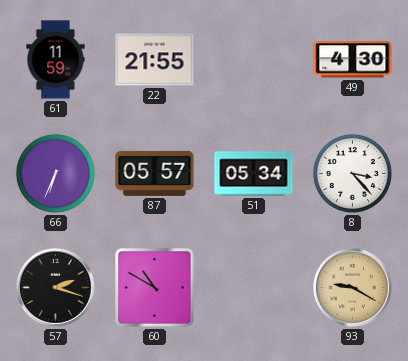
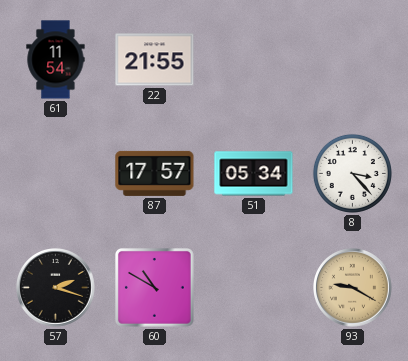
61: 11:59 -> 11:54 (56, 60)
49: 4:30 -> none (353, 60)
66: 6:34 -> none (55, 173)
87: 05:57 -> 17:57 (155, 173)
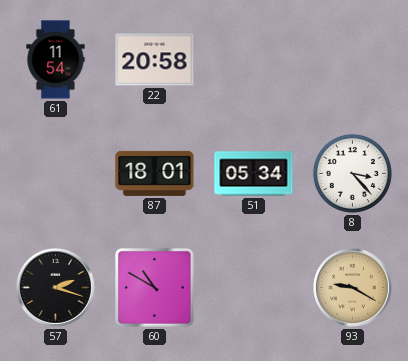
22: 21:55 -> 20:58 (155, 60)
87: 17:57 -> 18:01 (155, 173)
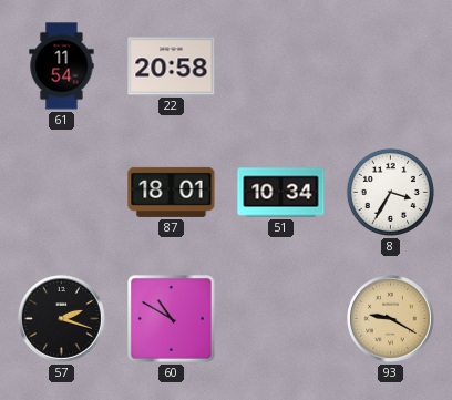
51: 05:34 -> 10:34 (281, 193)
8: 3:23 -> 3:35 (390, 192)
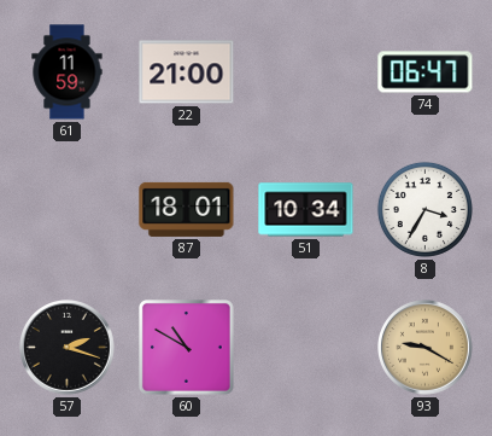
61: 11:54 -> 11:59 (68, 72)
22: 20:58 -> 21:00 (187, 72)
74: none -> 06:47 (426, 72)
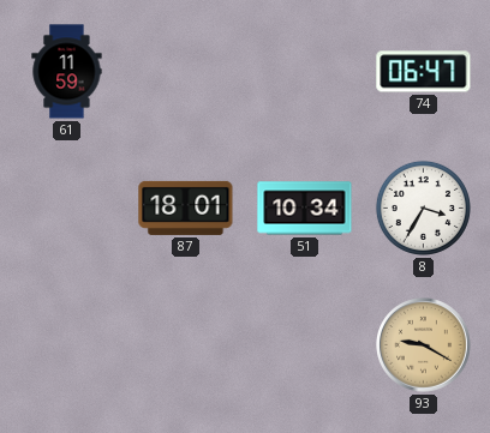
22: 21:00 -> none (187, 72)
57: 2:18 -> none (68, 348)
60: 10:50 -> none (187, 348)
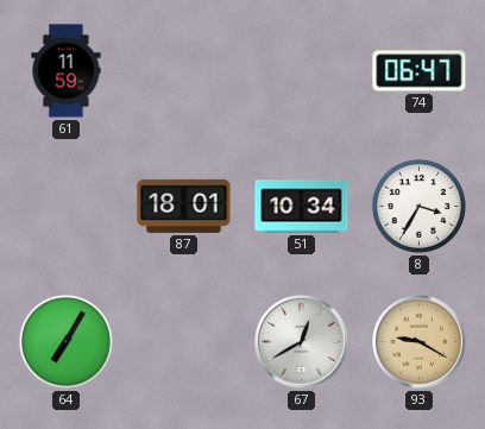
64: none -> 7:05 (65, 341)
67: none -> 12:40 (302, 342)
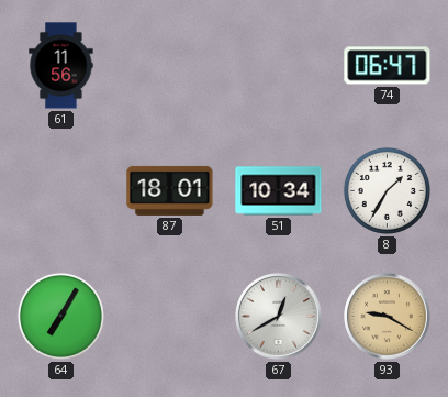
61: 11:59 -> 11:56 (61, 66)
8: 3:35 -> 1:35 (387, 190)
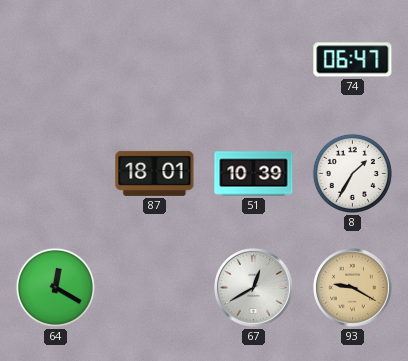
61: 11:56 -> none (61, 66)
51: 10:34 -> 10:39 (254, 174)
64: 7:05 -> 12:20 (55, 287)
